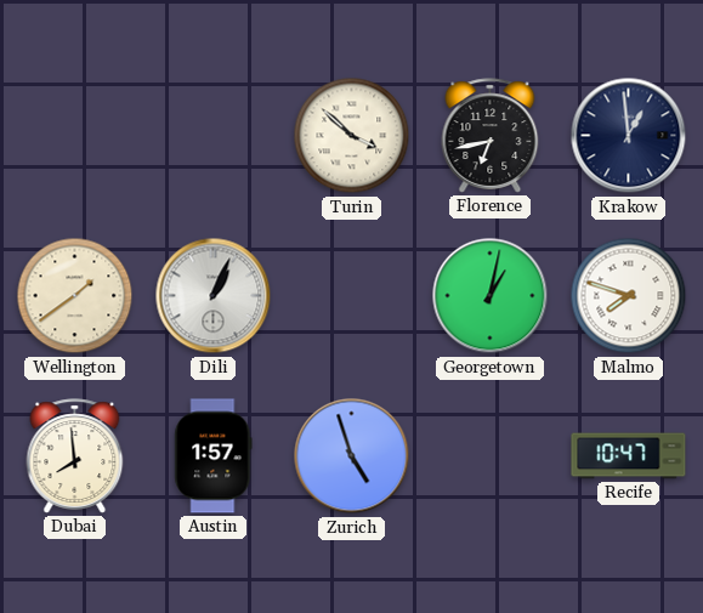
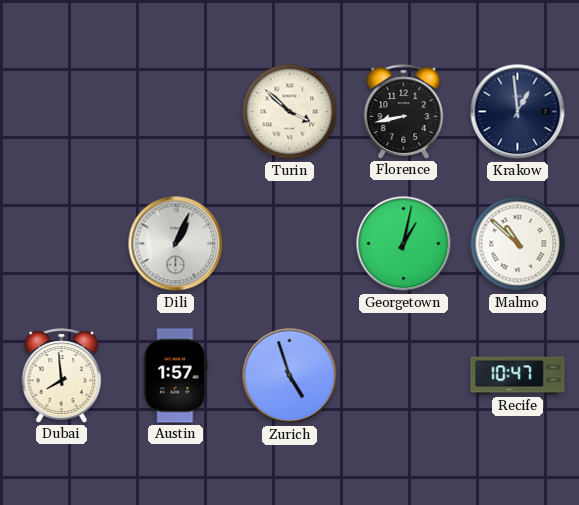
Florence: 6:43 -> 8:43 (404, 112)
Wellington: 1:39 -> none (75, 296)
Malmo: 7:48 -> 10:52 (518, 244)
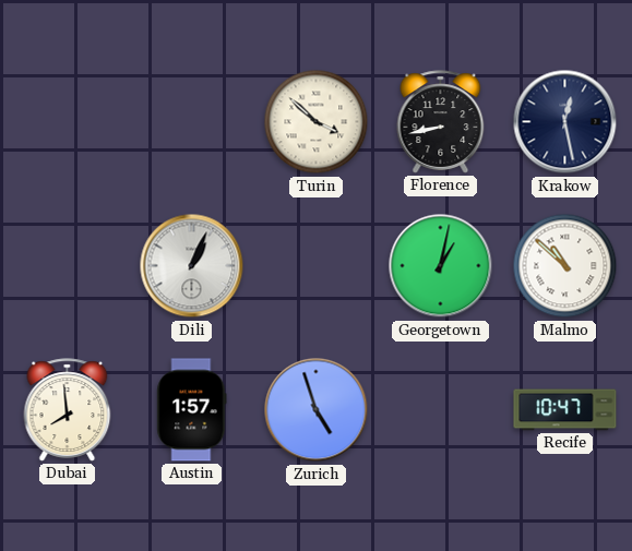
Krakow: 12:59 -> 12:28 (565, 122)
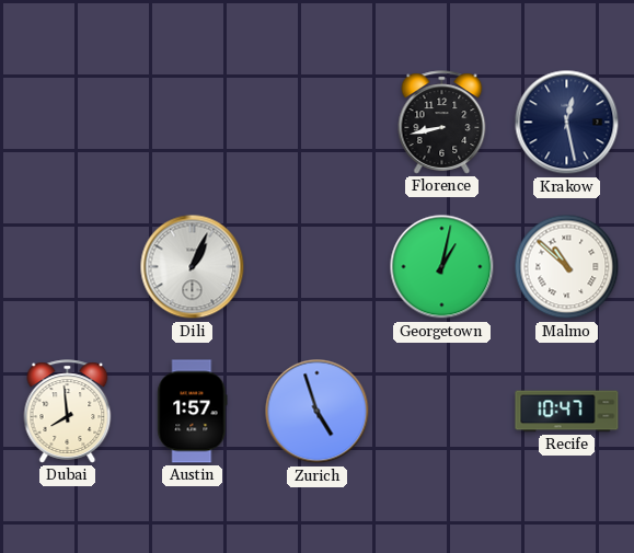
Turin: 3:52 -> none (317, 122)
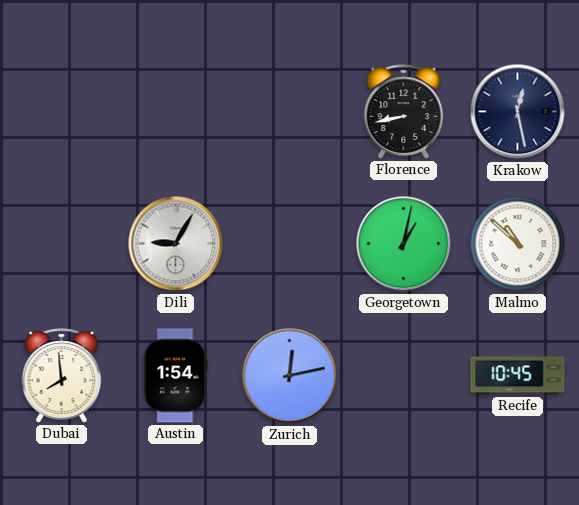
Dili: 1:04 -> 9:05 (176, 244)
Austin: 1:57 -> 1:54 (176, 376)
Zurich: 4:57 -> 12:13 (290, 376)
Recife: 10:47 -> 10:45 (518, 376)
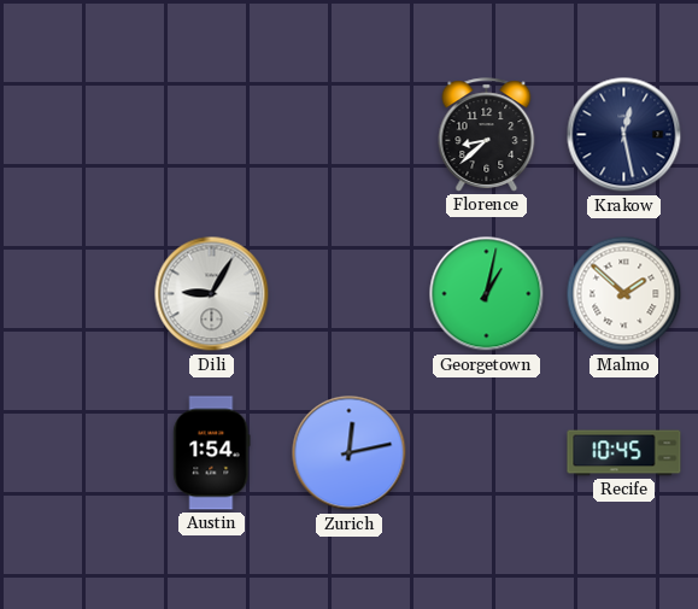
Florence: 8:43 -> 8:38 (487, 135)
Malmo: 10:52 -> 1:52 (624, 294)
Dubai: 7:59 -> none (62, 376)
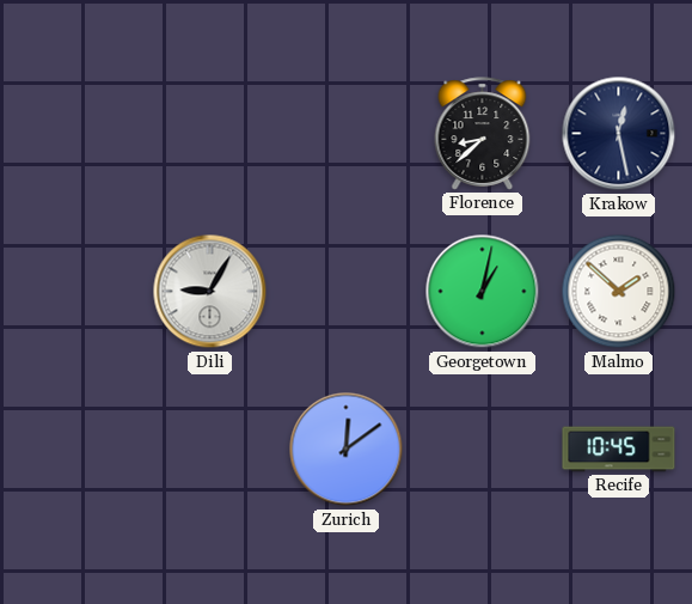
Austin: 1:54 -> none (212, 453)
Zurich: 12:13 -> 12:09 (347, 450)
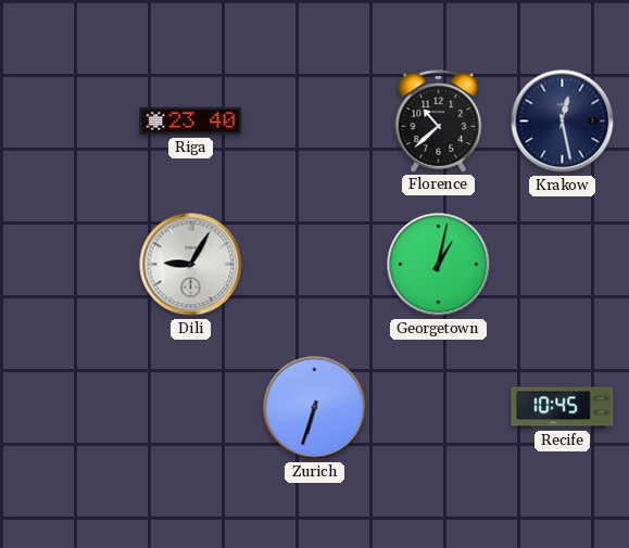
Riga: none -> 23:40 (191, 122)
Florence: 8:38 -> 10:38 (439, 122)
Malmo: 1:52 -> none (619, 292)
Zurich: 12:09 -> 6:33 (315, 408)
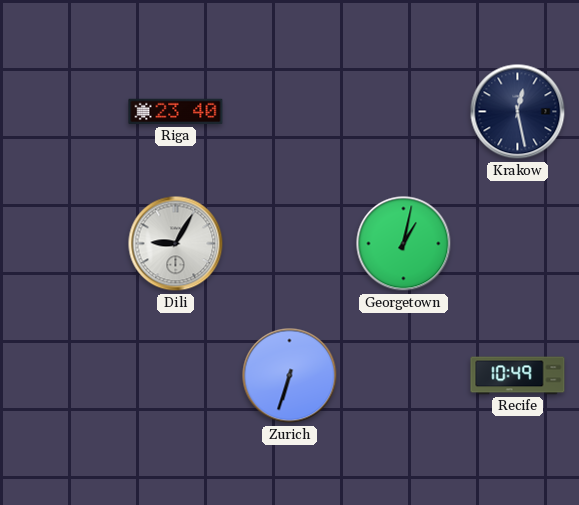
Florence: 10:38 -> none (439, 122)
Recife: 10:45 -> 10:49 (518, 376)
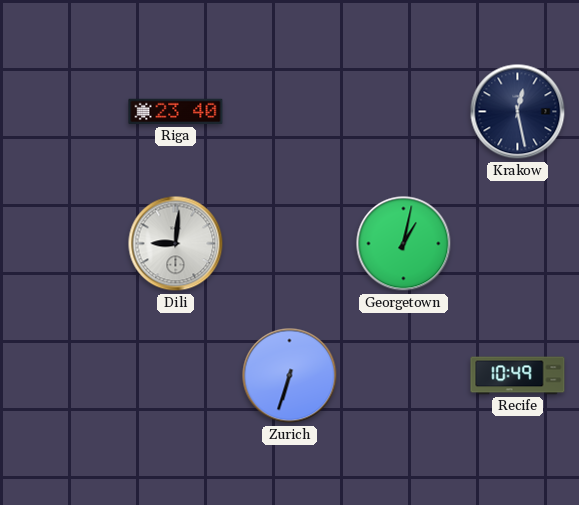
Dili: 9:05 -> 9:01 (176, 244)
